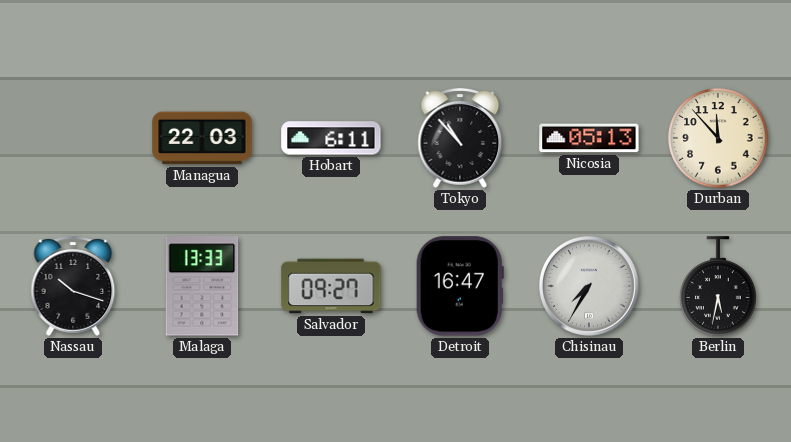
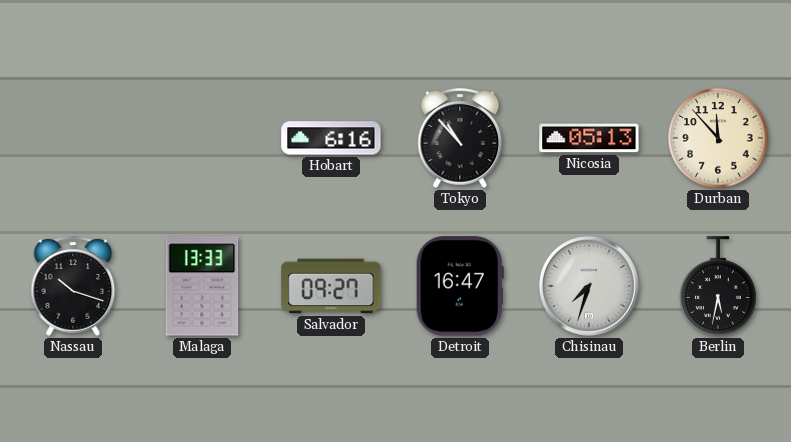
Managua: 22:03 -> none (202, 138)
Hobart: 6:11 -> 6:16 (331, 138)
Chisinau: 7:35 -> 7:33 (589, 286)
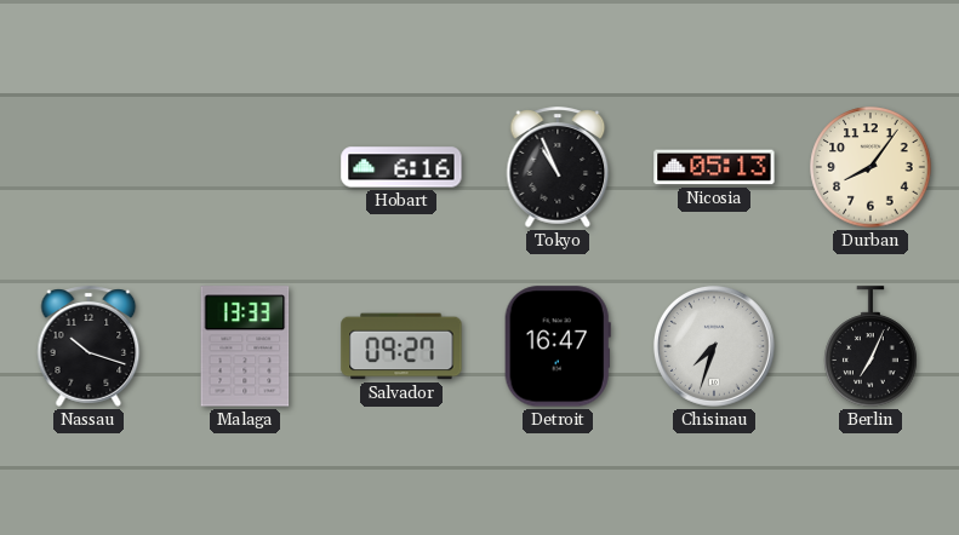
Tokyo: 10:53 -> 10:56 (558, 167)
Durban: 11:53 -> 8:06 (870, 167)
Berlin: 5:32 -> 7:04 (870, 346)
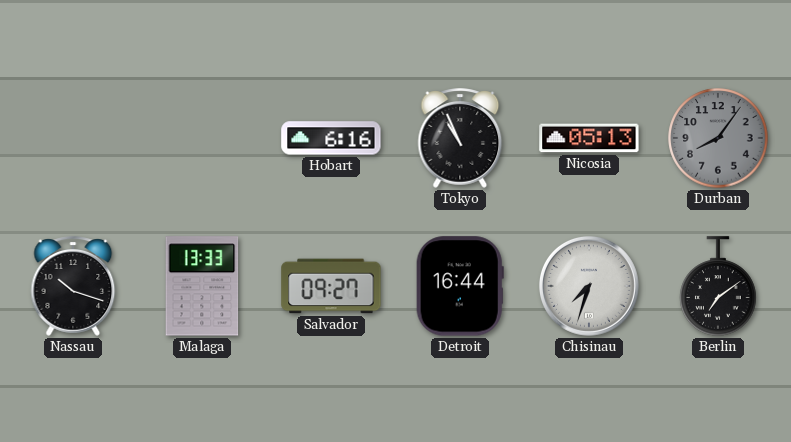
Durban dial: cream -> grey (718, 138)
Detroit: 16:47 -> 16:44 (460, 286)
Berlin: 7:04 -> 7:09 (718, 286)
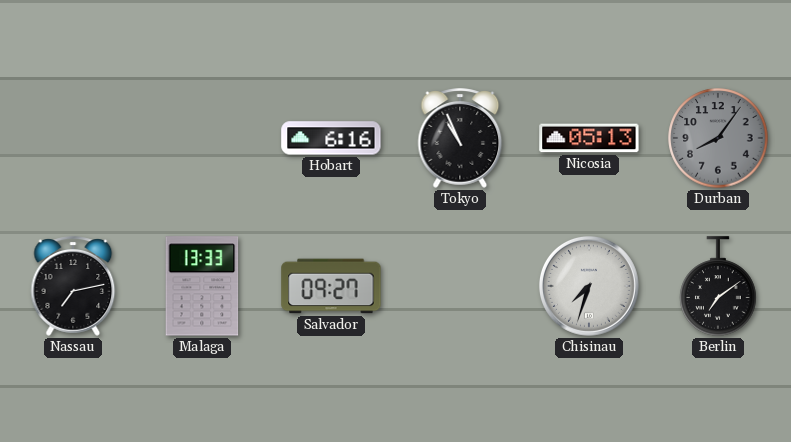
Nassau: 10:18 -> 7:13 (73, 286)
Detroit: 16:44 -> none (460, 286)
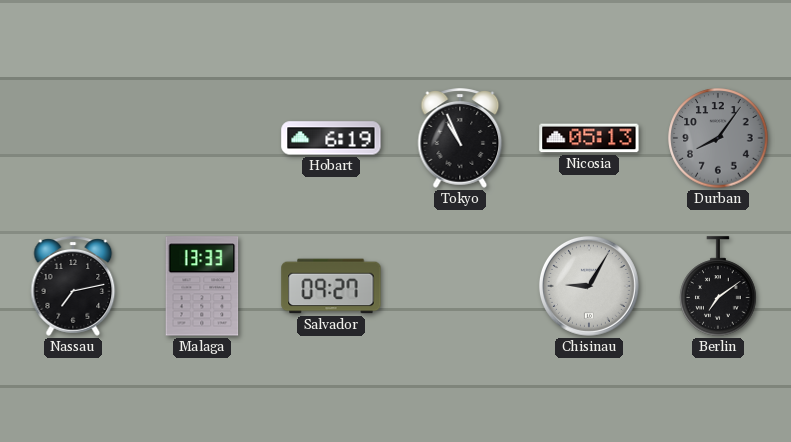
Hobart: 6:16 -> 6:19 (331, 138)
Chisinau: 7:33 -> 9:05 (589, 286)
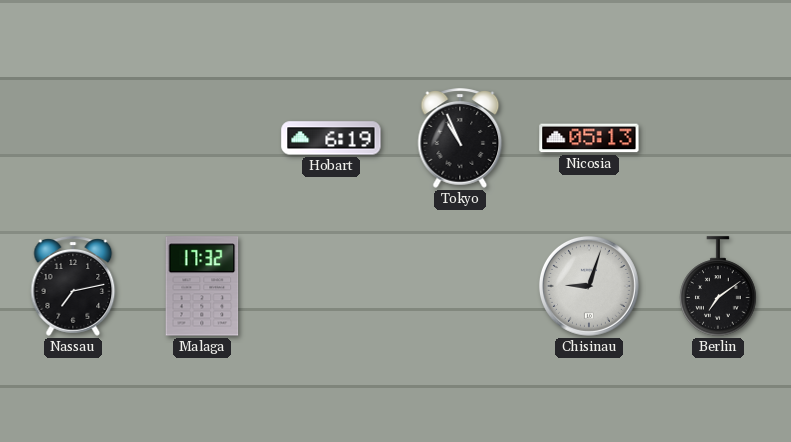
Durban: 8:06 -> none (718, 138)
Malaga: 13:33 -> 17:32 (202, 286)
Salvador: 09:27 -> none (331, 286)
Chisinau: 9:05 -> 9:03 (589, 286)
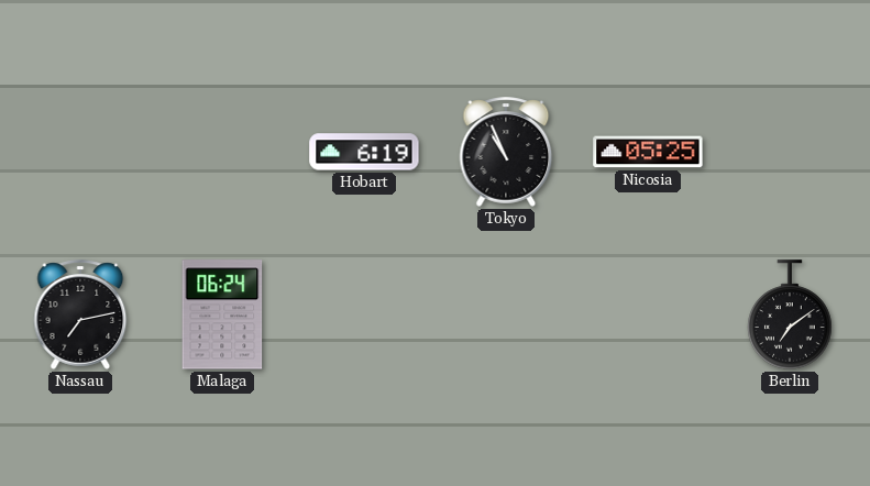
Nicosia: 05:13 -> 05:25 (648, 152)
Malaga: 17:32 -> 06:24 (222, 314)
Chisinau: 9:03 -> none (589, 286)
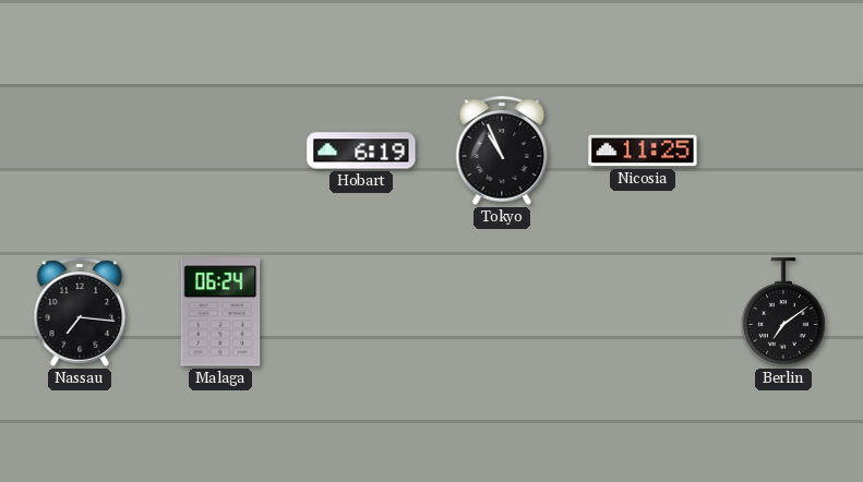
Nicosia: 05:25 -> 11:25 (643, 150)
Nassau: 7:13 -> 7:16 (80, 312)
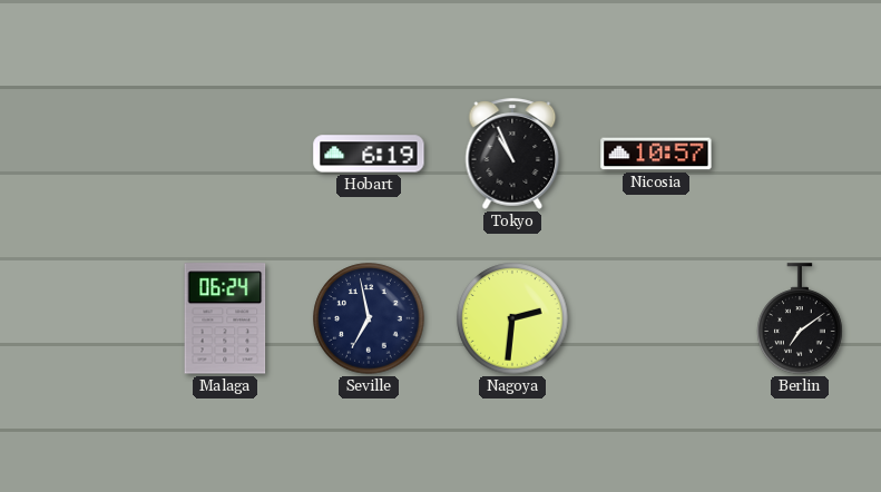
Nicosia: 11:25 -> 10:57 (656, 154)
Nassau: 7:16 -> none (80, 312)
Seville: none -> 6:58 (369, 318)
Nagoya: none -> 2:31 (512, 318)
